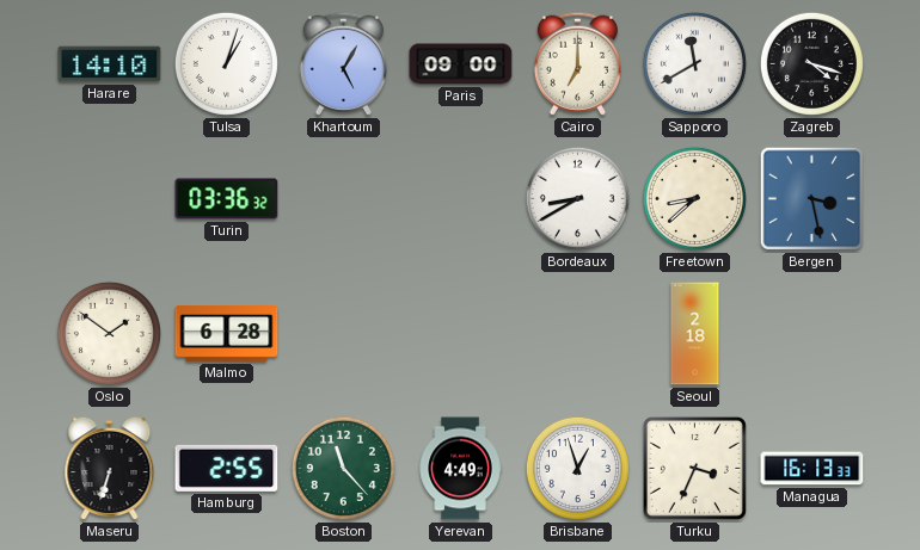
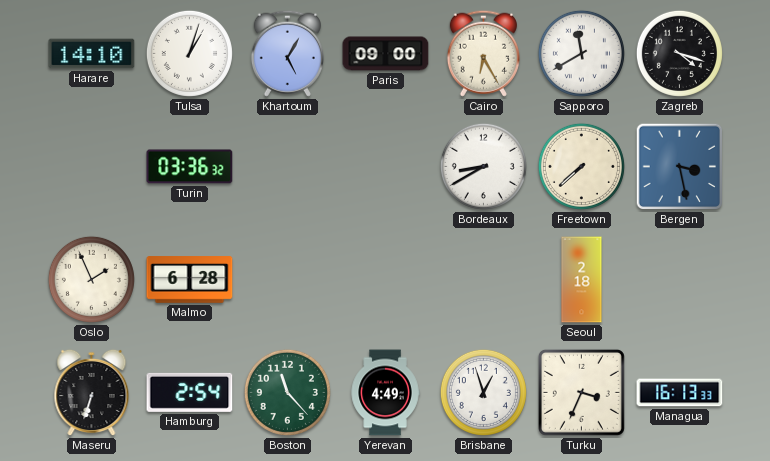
Cairo: 7:00 -> 6:25 (483, 53)
Freetown: 8:38 -> 7:38 (581, 166)
Oslo: 1:51 -> 1:56 (91, 279)
Hamburg: 2:55 -> 2:54 (190, 392)
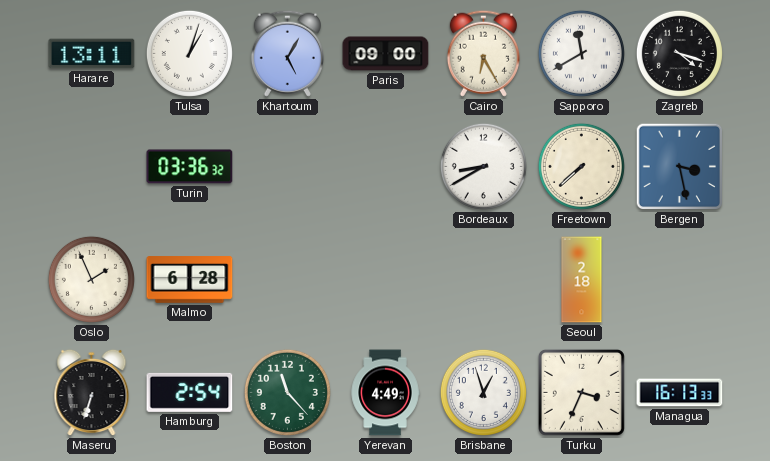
Harare: 14:10 -> 13:11 (92, 54)
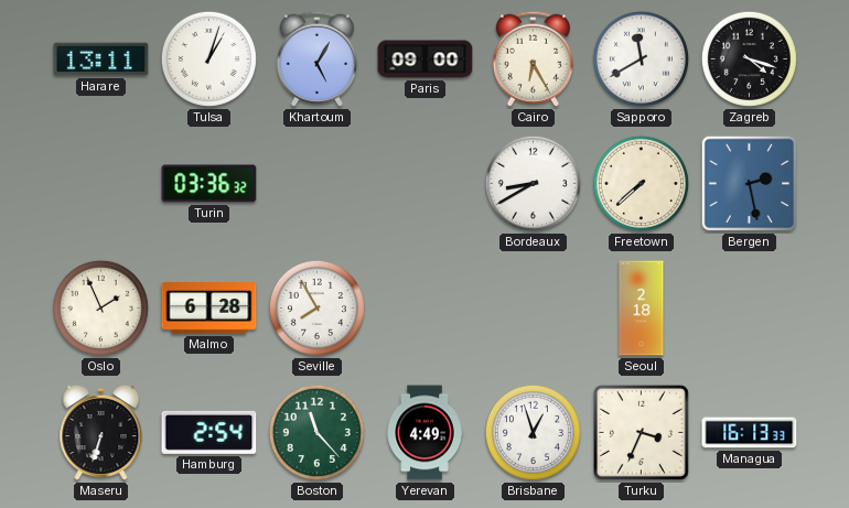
Bergen: 3:28 -> 2:28 (750, 184)
Seville: none -> 7:55 (316, 307)
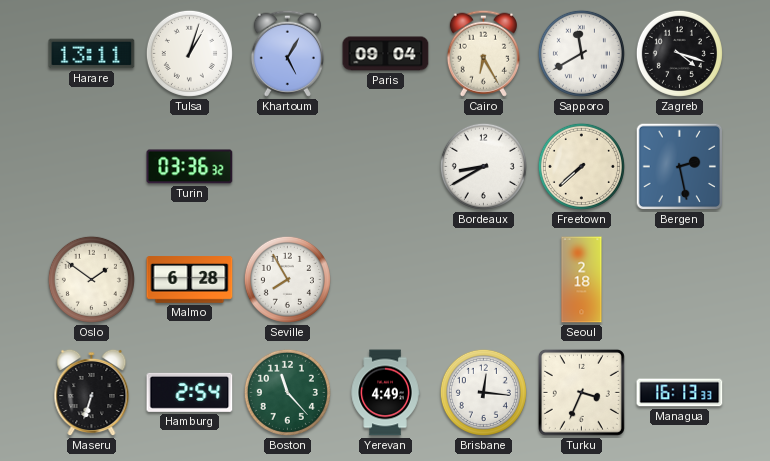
Paris: 09:00 -> 09:04 (386, 54)
Oslo: 1:56 -> 1:51 (91, 279)
Brisbane: 12:57 -> 12:16 (483, 392)
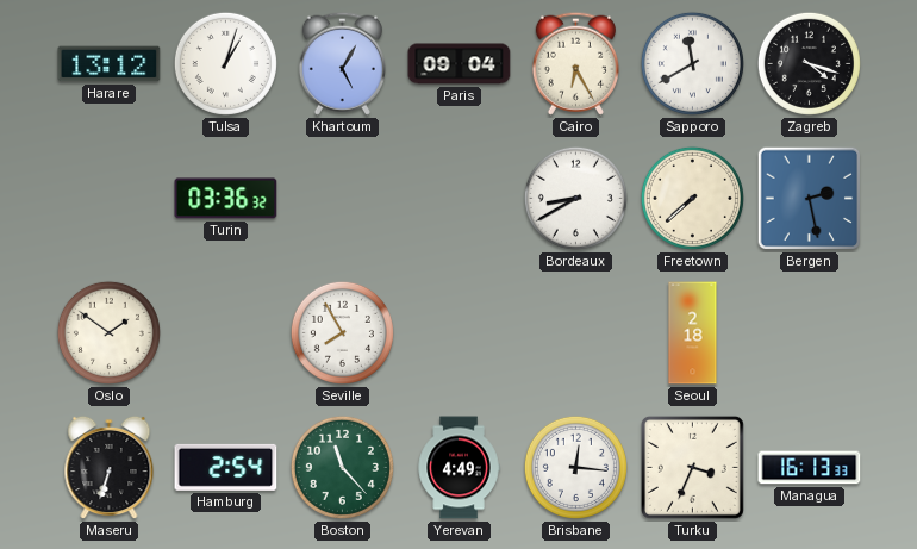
Harare: 13:11 -> 13:12 (110, 64)
Malmo: 6:28 -> none (190, 280)
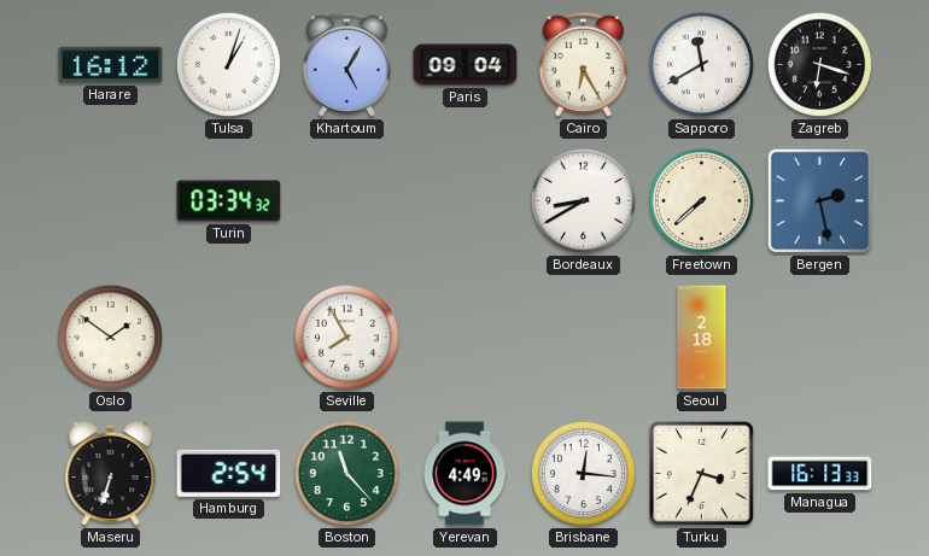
Harare: 13:12 -> 16:12 (111, 65)
Zagreb: 4:18 -> 6:18 (819, 64)
Turin: 03:36 -> 03:34 (229, 201)
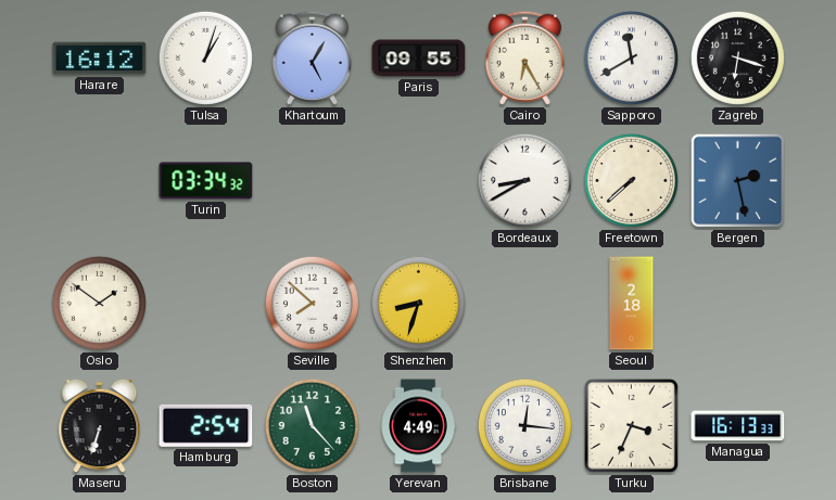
Paris: 09:04 -> 09:55 (419, 59)
Seville: 7:55 -> 7:52 (312, 303)
Shenzhen: none -> 8:33 (418, 303)
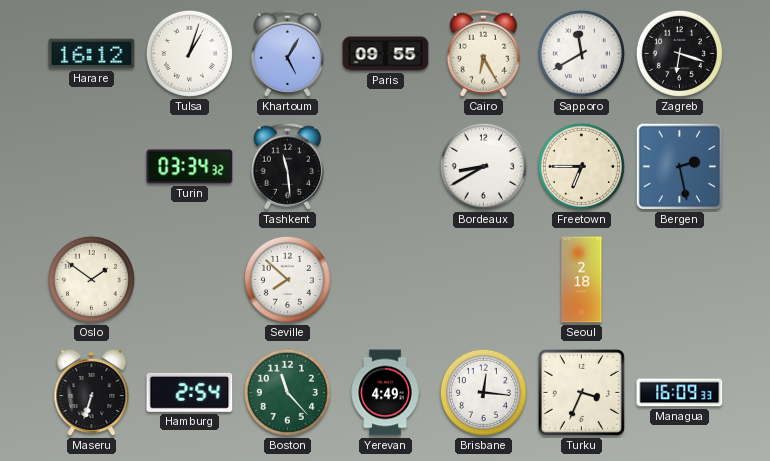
Tashkent: none -> 11:29 (287, 166)
Freetown: 7:38 -> 6:45 (581, 166)
Shenzhen: 8:33 -> none (418, 303)
Managua: 16:13 -> 16:09 (680, 393)
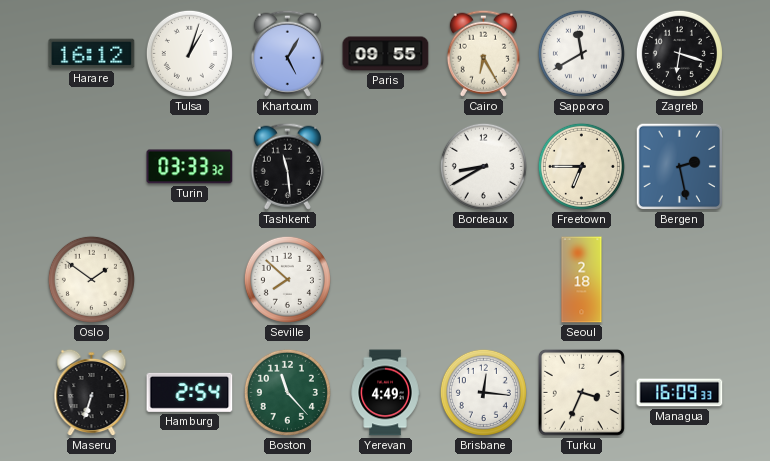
Turin: 03:34 -> 03:33 (190, 167)
